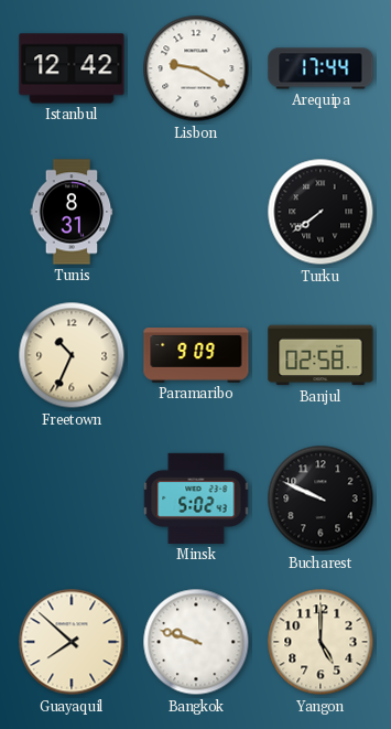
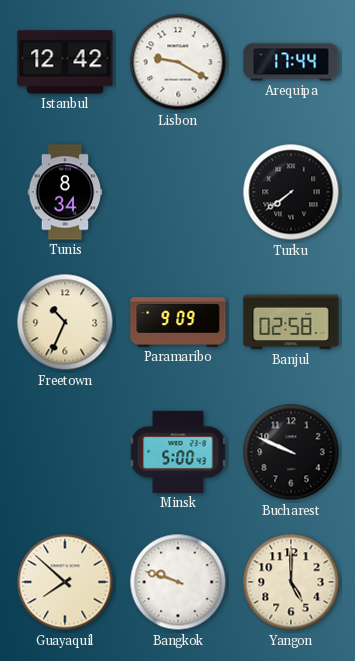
Tunis: 8:31 -> 8:34 (65, 192)
Minsk: 5:02 -> 5:00 (178, 452)
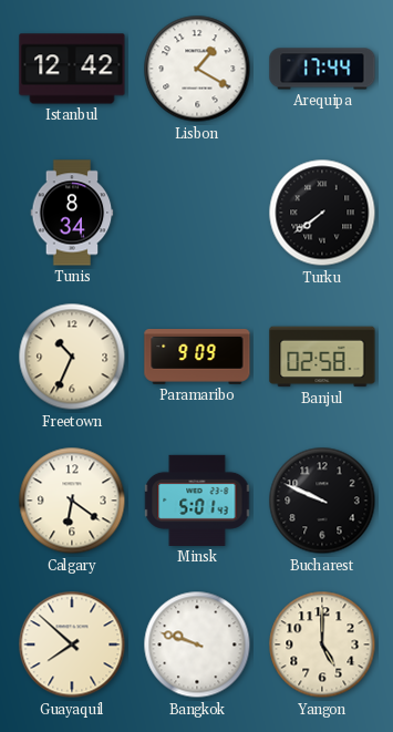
Lisbon: 9:20 -> 1:20 (197, 69)
Calgary: none -> 6:21 (72, 501)
Minsk: 5:00 -> 5:01 (197, 501)
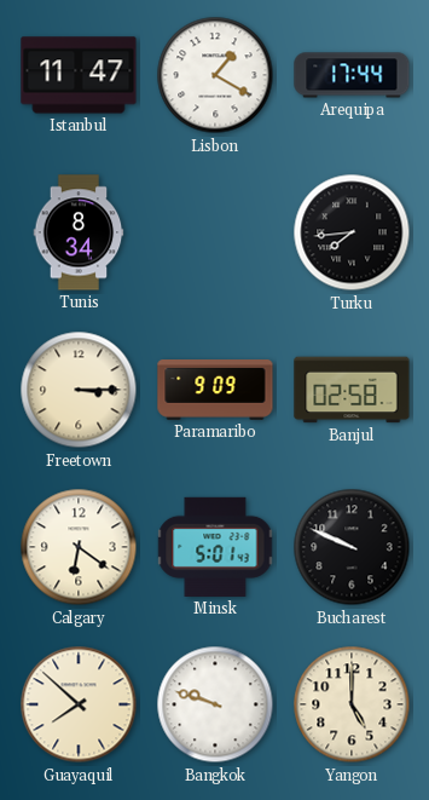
Istanbul: 12:42 -> 11:47 (79, 75)
Turku: 7:39 -> 7:44 (352, 232)
Freetown: 10:34 -> 3:15 (79, 390)
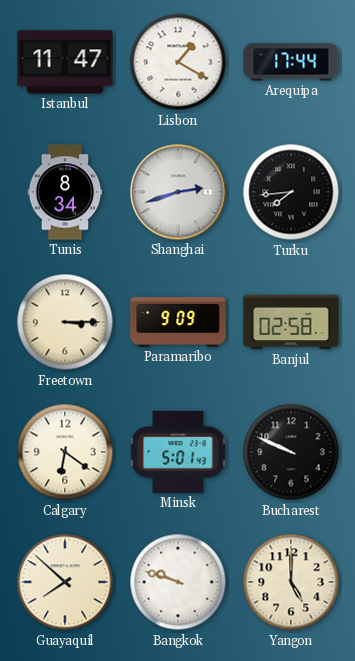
Shanghai: none -> 2:42 (178, 192)
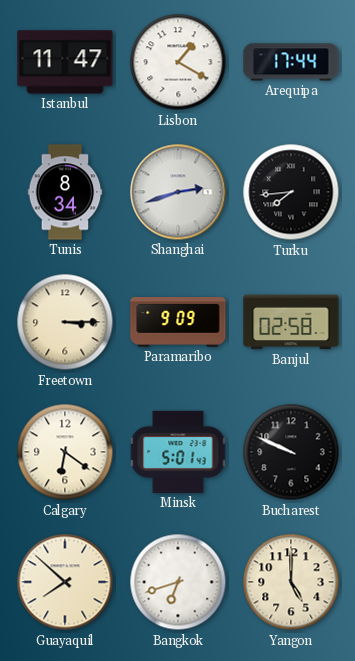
Bangkok: 9:48 -> 6:42 (178, 582)
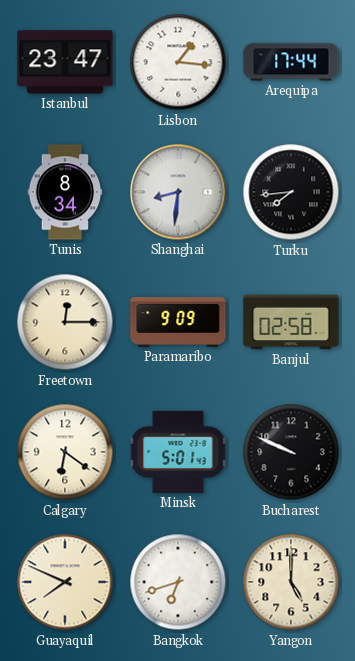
Istanbul: 11:47 -> 23:47 (65, 62)
Lisbon: 1:20 -> 1:16 (178, 62)
Shanghai: 2:42 -> 8:31 (178, 192)
Freetown: 3:15 -> 12:15 (65, 322)
Guayaquil: 7:52 -> 7:49 (65, 582)
